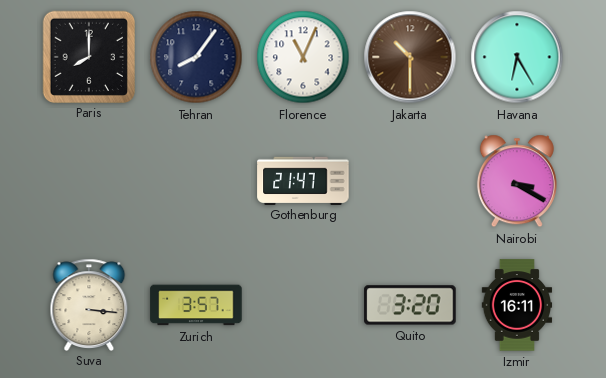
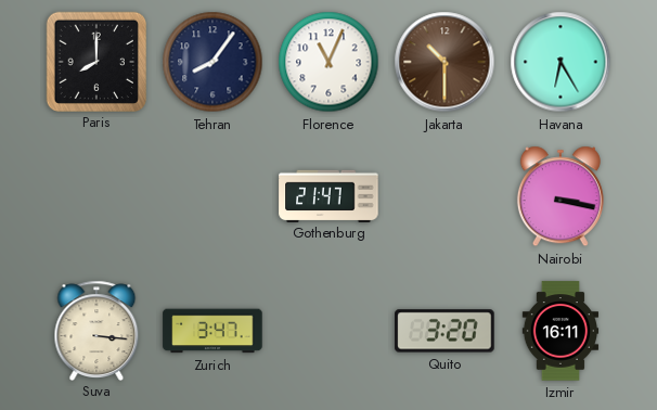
Nairobi: 3:20 -> 3:17 (561, 196)
Zurich: 3:57 -> 3:47 (212, 331)
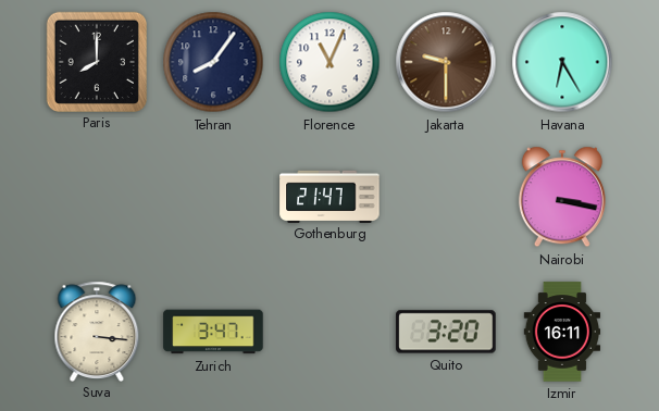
Jakarta: 10:30 -> 9:30 (446, 62)
